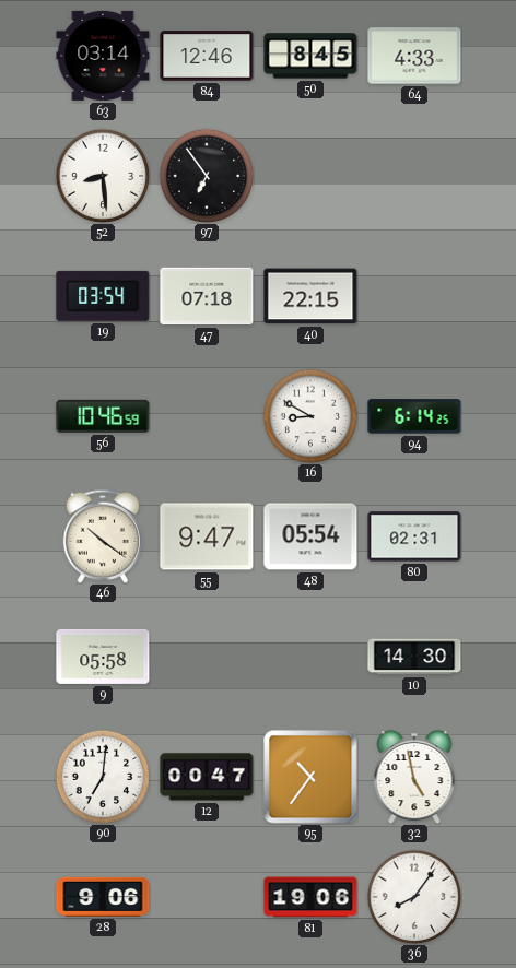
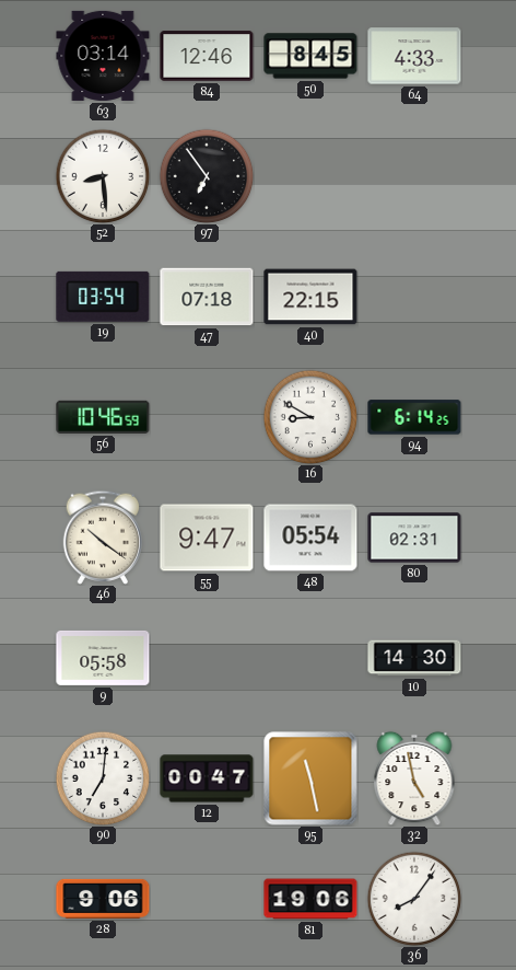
95: 10:36 -> 11:28 (310, 778)
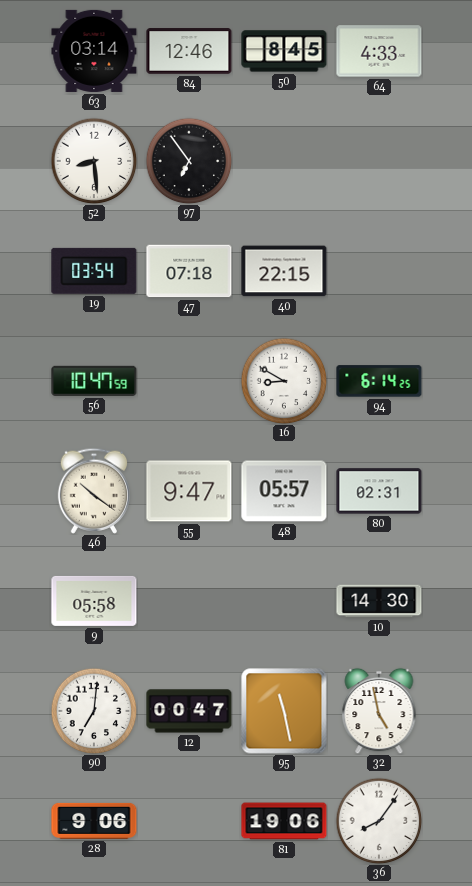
56: 10:46 -> 10:47 (94, 381)
48: 05:54 -> 05:57 (284, 491)
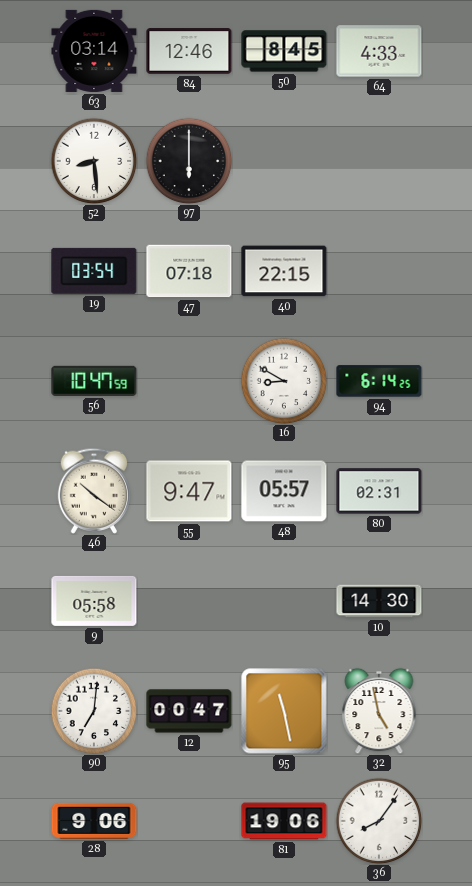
97: 6:54 -> 6:00 (189, 161)
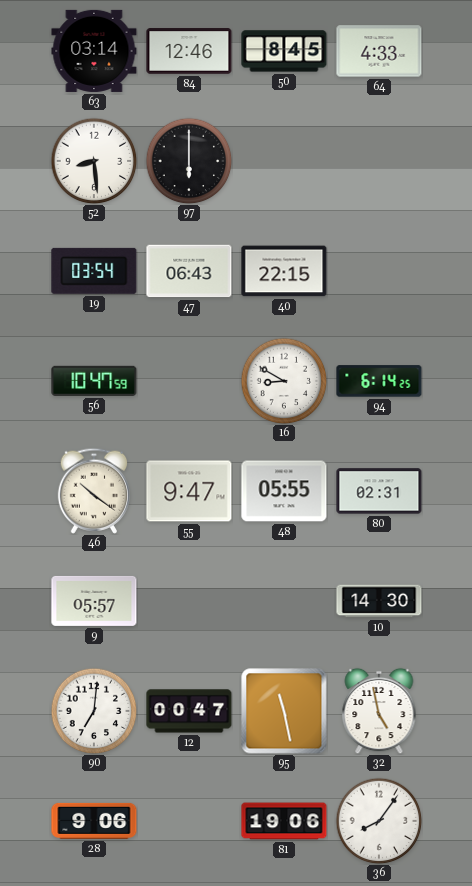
47: 07:18 -> 06:43 (189, 271)
48: 05:57 -> 05:55 (284, 491)
9: 05:58 -> 05:57 (94, 601)
